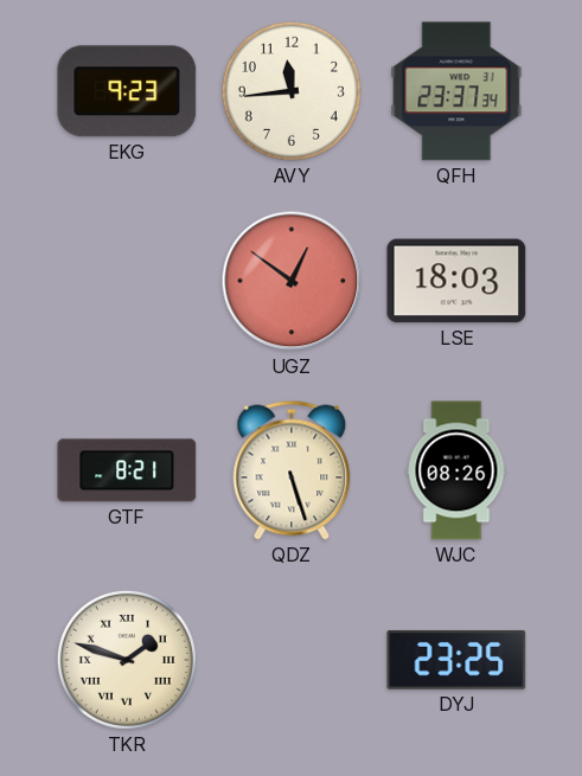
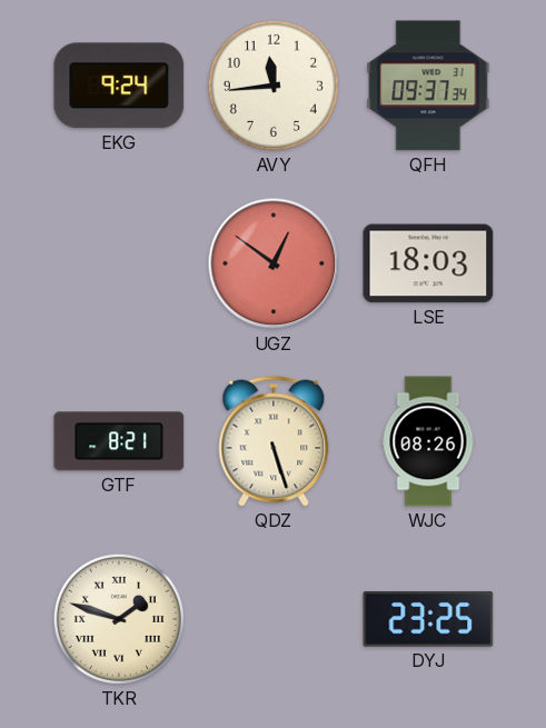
EKG: 9:23 -> 9:24 (119, 86)
QFH: 23:37 -> 09:37 (428, 86)
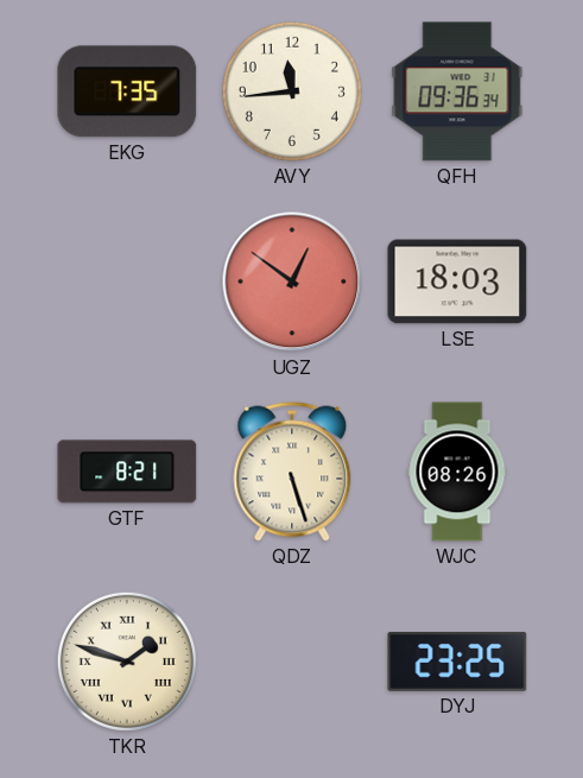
EKG: 9:24 -> 7:35 (127, 91)
QFH: 09:37 -> 09:36 (457, 91)
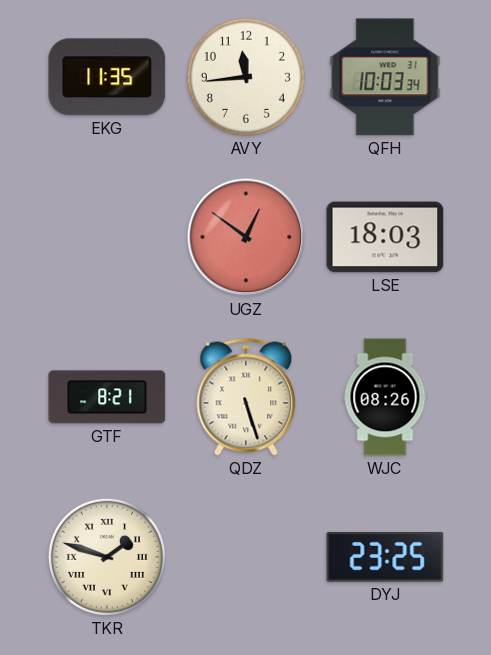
EKG: 7:35 -> 11:35 (107, 77)
QFH: 09:36 -> 10:03 (385, 77)
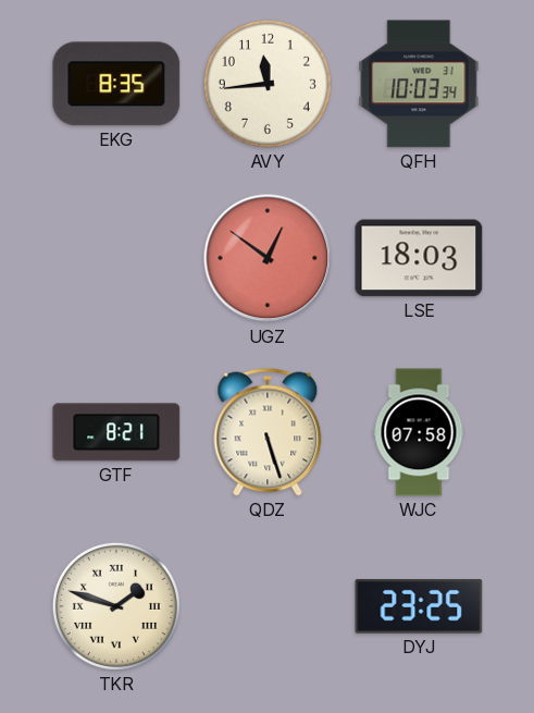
EKG: 11:35 -> 8:35 (116, 84)
WJC: 08:26 -> 07:58 (419, 432)
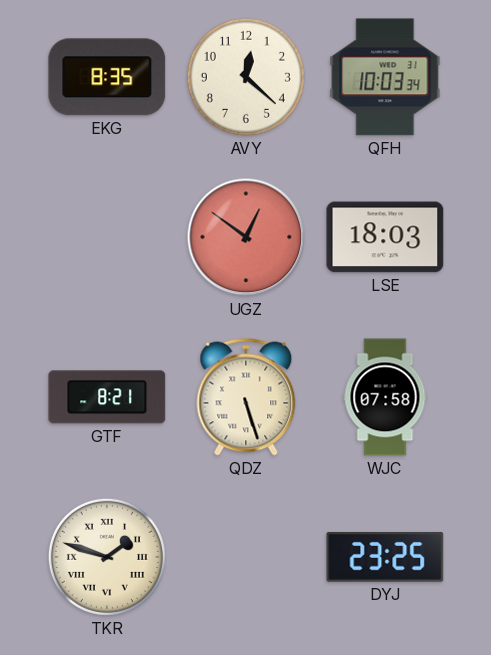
AVY: 11:44 -> 12:22 (246, 77)
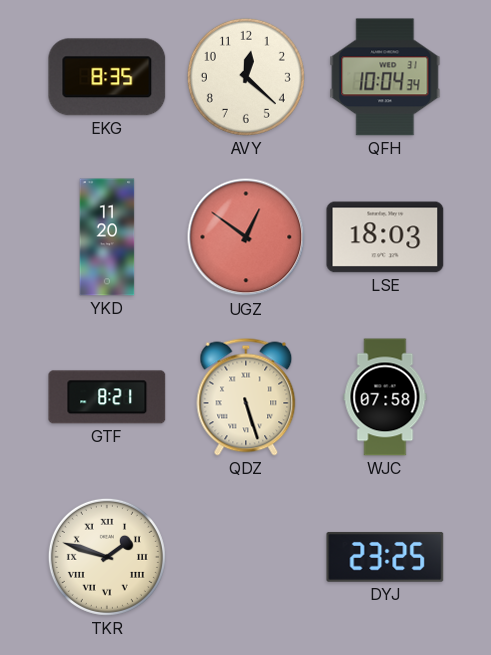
QFH: 10:03 -> 10:04 (385, 77)
YKD: none -> 11:20 (107, 237)
